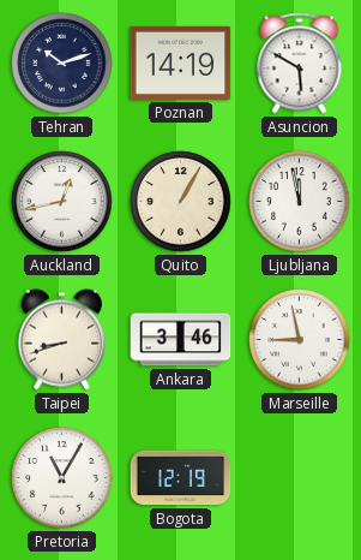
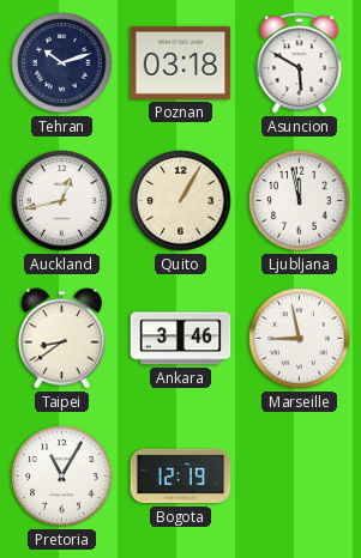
Poznan: 14:19 -> 03:18 (181, 62)
Taipei: 8:42 -> 8:39 (61, 339)
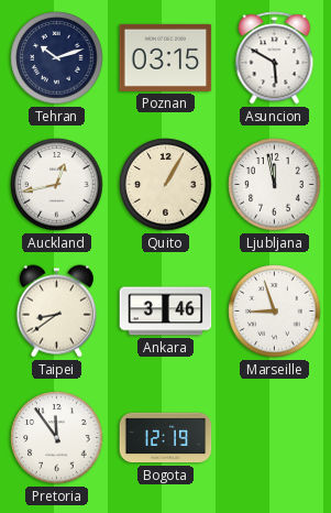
Poznan: 03:18 -> 03:15 (166, 57)
Marseille: 8:58 -> 8:57 (275, 312)
Pretoria: 11:05 -> 11:54 (57, 438)
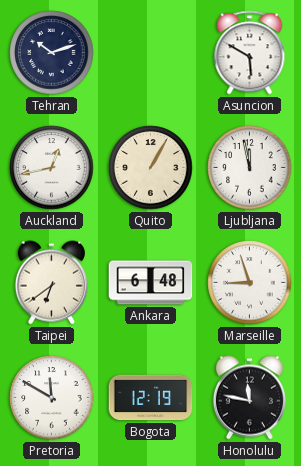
Poznan: 03:15 -> none (166, 57)
Taipei: 8:39 -> 6:39 (51, 283)
Ankara: 3:46 -> 6:48 (151, 283)
Pretoria: 11:54 -> 11:50 (52, 398)
Honolulu: none -> 11:47 (249, 398)
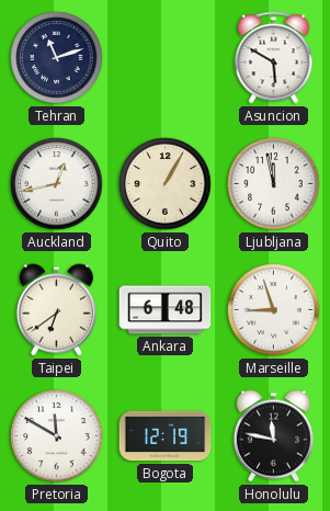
Tehran: 10:12 -> 11:12 (57, 58)
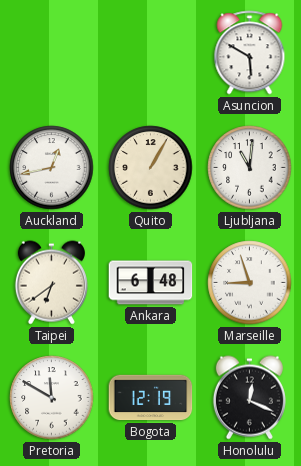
Tehran: 11:12 -> none (57, 58)
Ljubljana: 11:58 -> 11:01 (250, 168)
Honolulu: 11:47 -> 12:19 (249, 398)
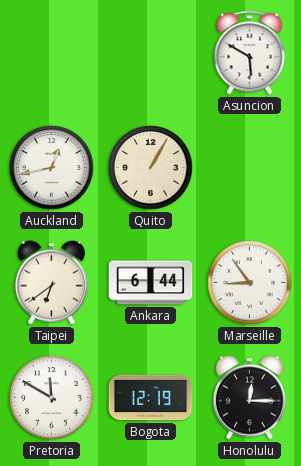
Ljubljana: 11:01 -> none (250, 168)
Ankara: 6:48 -> 6:44 (151, 283)
Marseille: 8:57 -> 8:54 (250, 283)
Honolulu: 12:19 -> 12:15 (249, 398)
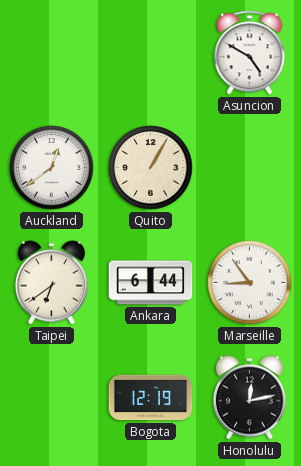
Asuncion: 5:50 -> 4:50 (250, 53)
Auckland: 12:43 -> 12:39 (52, 168)
Pretoria: 11:50 -> none (52, 398)
Honolulu: 12:15 -> 12:13 (249, 398)
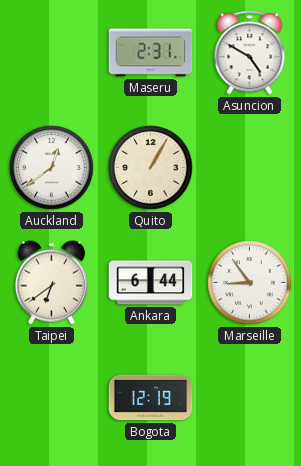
Maseru: none -> 2:31 (151, 53)
Honolulu: 12:13 -> none (249, 398)
